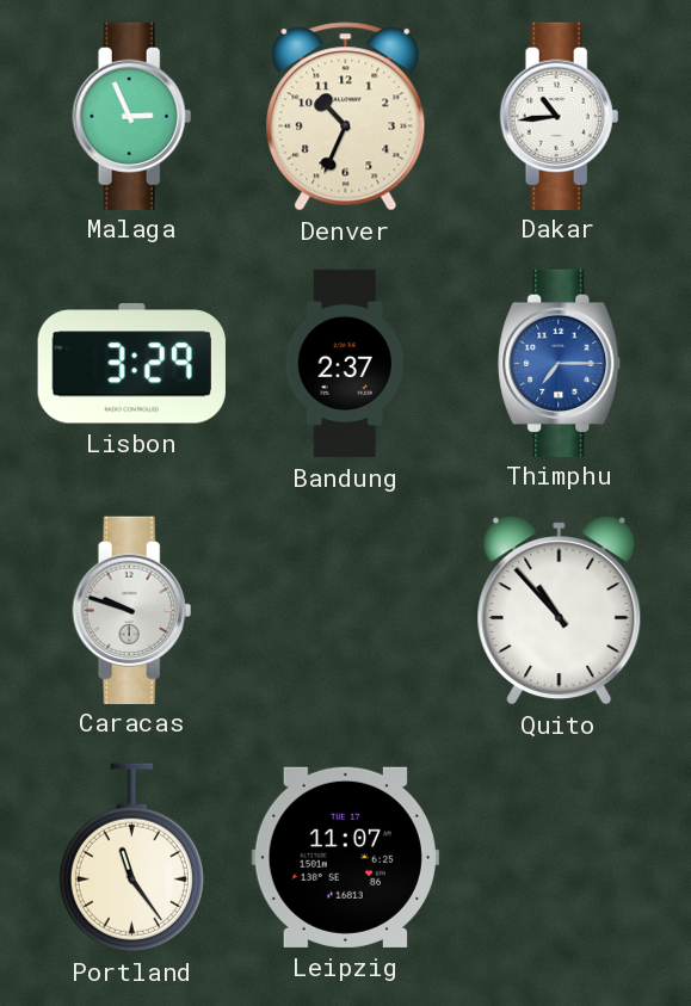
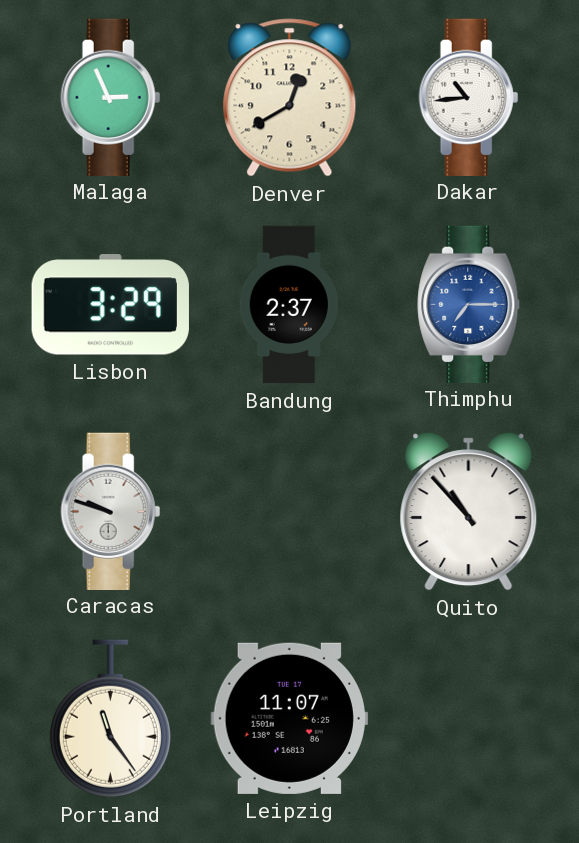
Denver: 10:34 -> 12:40 (290, 98)
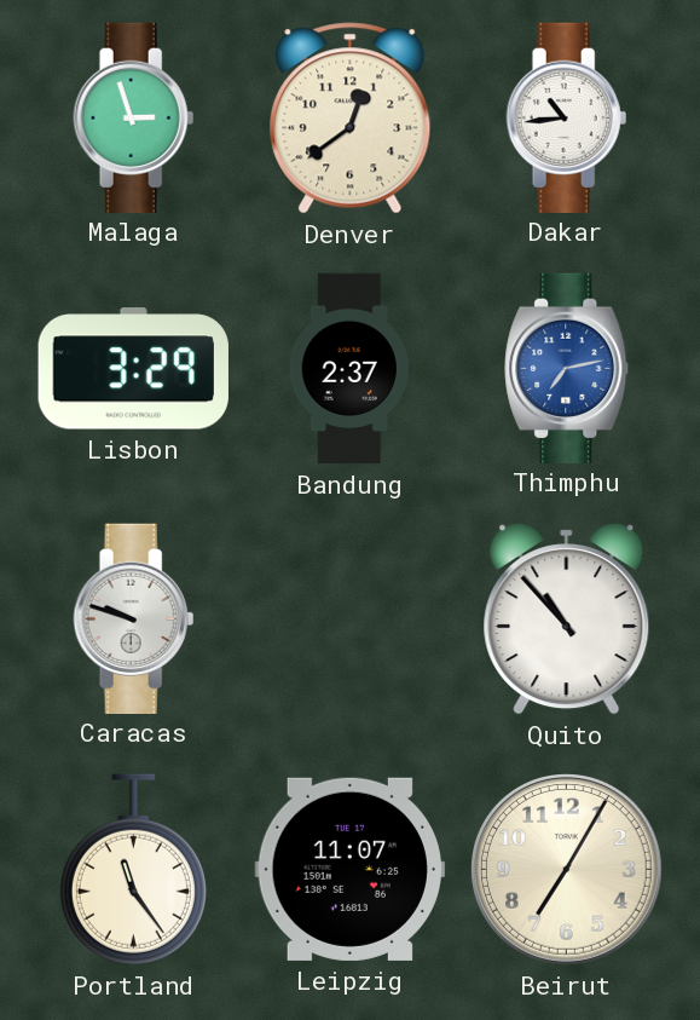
Malaga: 2:56 -> 2:57 (134, 117)
Denver: 12:40 -> 12:39 (351, 119)
Thimphu: 7:15 -> 7:13 (567, 368)
Beirut: none -> 7:05 (567, 870)
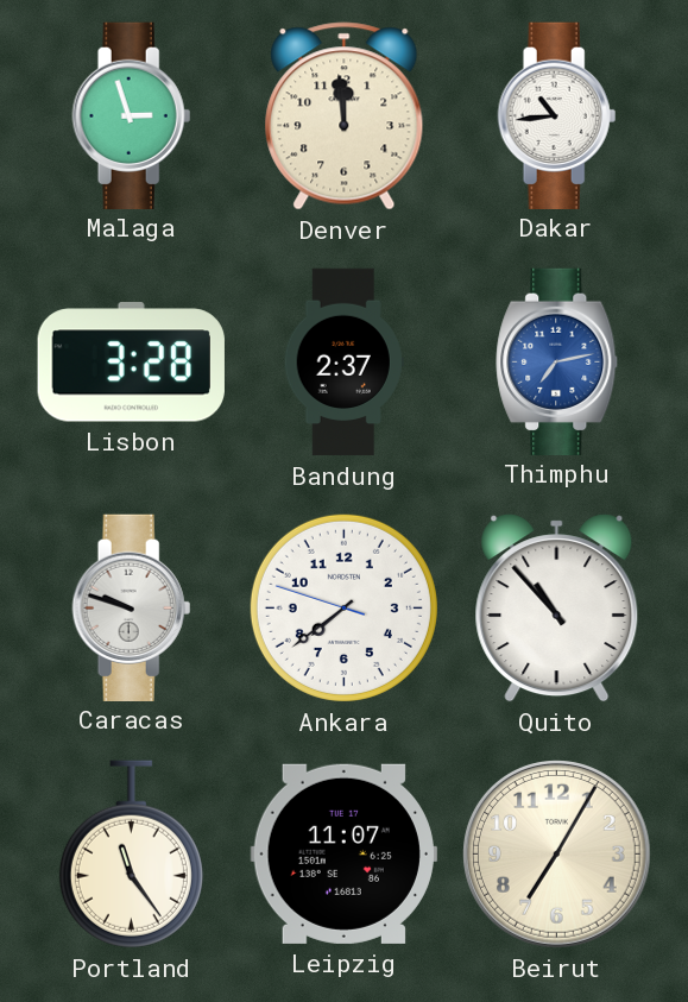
Denver: 12:39 -> 11:59 (345, 116)
Lisbon: 3:29 -> 3:28 (131, 363)
Ankara: none -> 7:38 (343, 607)
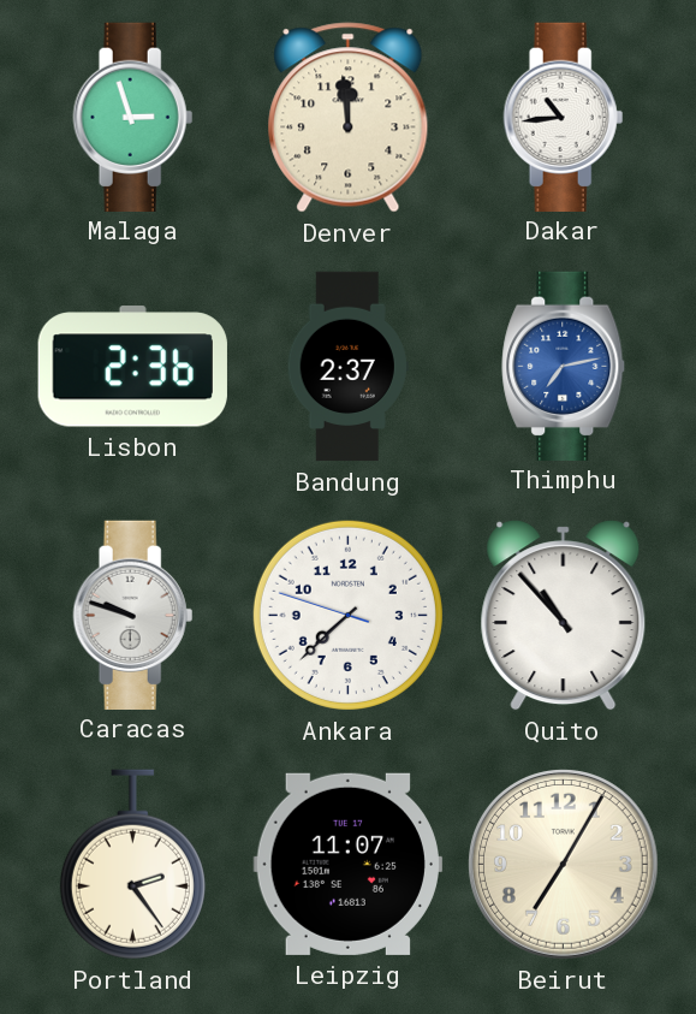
Lisbon: 3:28 -> 2:36 (132, 367)
Ankara: 7:38 -> 7:37 (347, 615)
Portland: 11:24 -> 2:24 (132, 865)
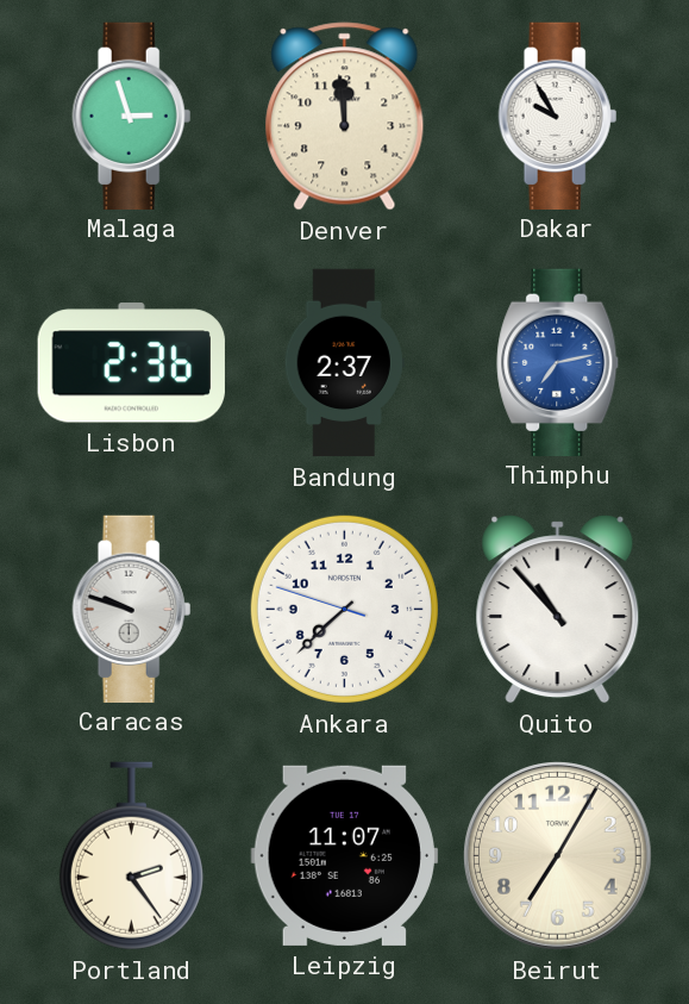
Dakar: 10:44 -> 9:55 (558, 116)
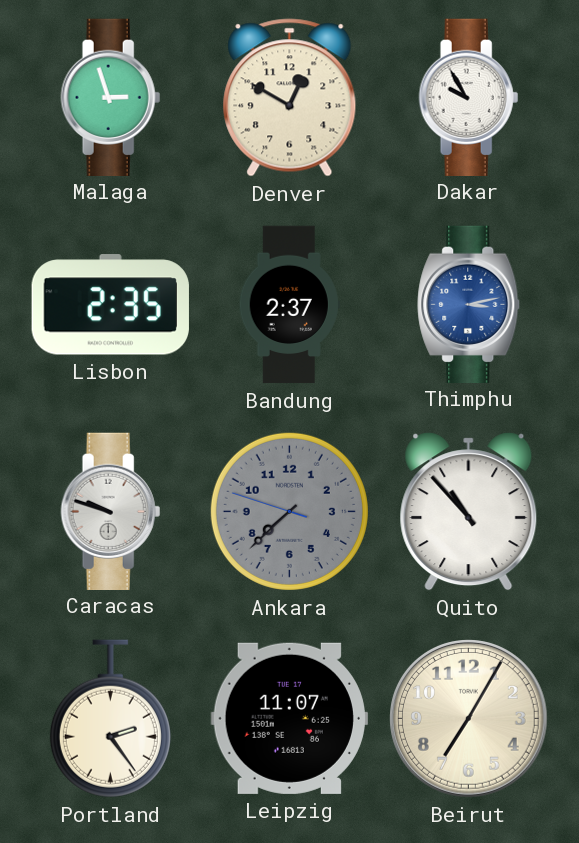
Denver: 11:59 -> 12:50 (290, 98)
Lisbon: 2:36 -> 2:35 (110, 305)
Thimphu: 7:13 -> 3:13 (469, 304)
Ankara dial: white -> grey (289, 511)
